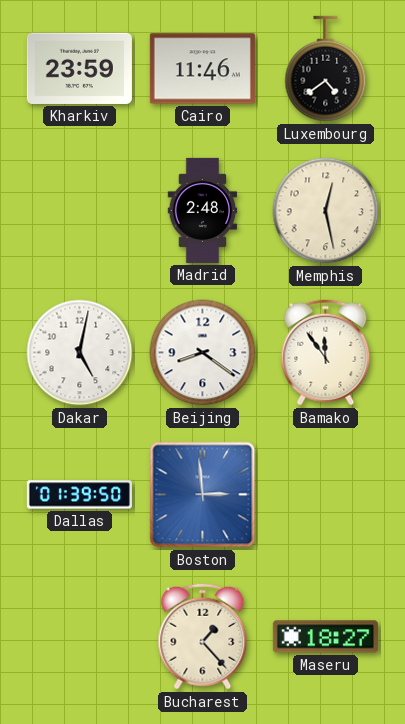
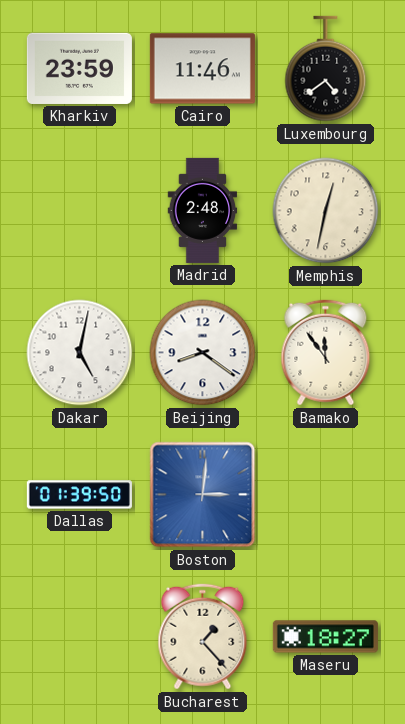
Memphis: 12:28 -> 12:32 (326, 211)
Boston: 2:59 -> 3:01 (203, 495)
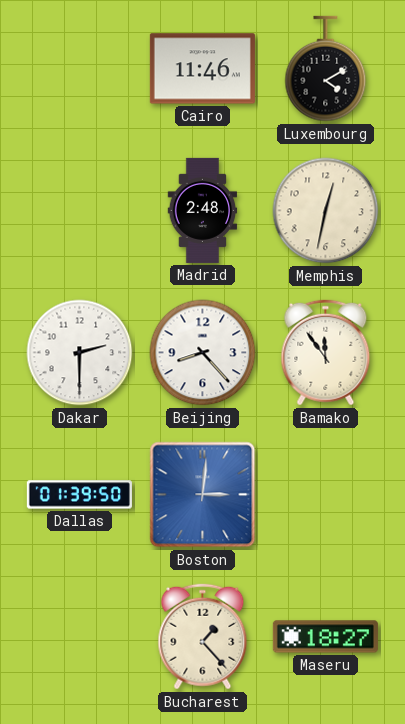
Kharkiv: 23:59 -> none (79, 68)
Luxembourg: 4:39 -> 4:10 (326, 69)
Dakar: 5:02 -> 2:30 (80, 353)
Beijing: 8:21 -> 8:23 (203, 353)
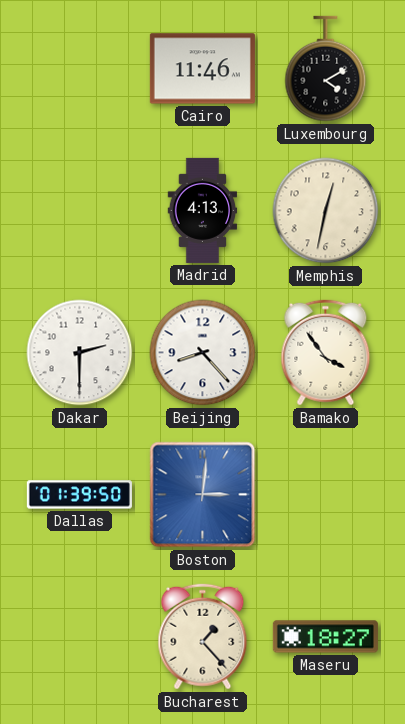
Madrid: 2:48 -> 4:13 (203, 210)
Bamako: 11:54 -> 3:54 (326, 353)
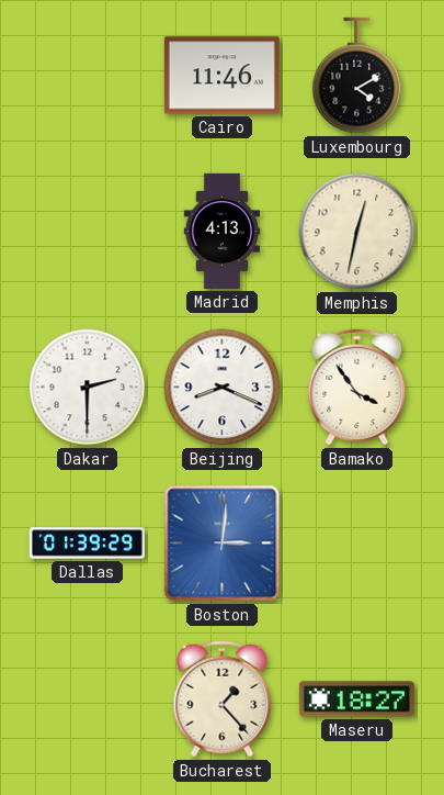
Beijing: 8:23 -> 8:19 (223, 388)
Dallas: 01:39:50 -> 01:39:29 (87, 544)
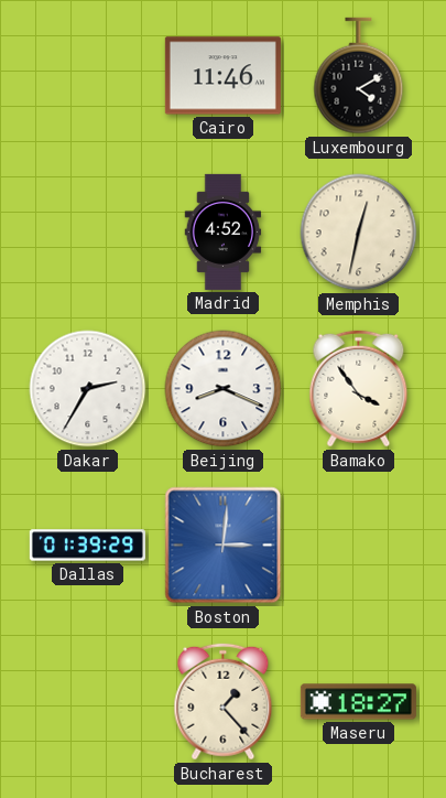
Madrid: 4:13 -> 4:52 (224, 231)
Dakar: 2:30 -> 2:35 (88, 389)
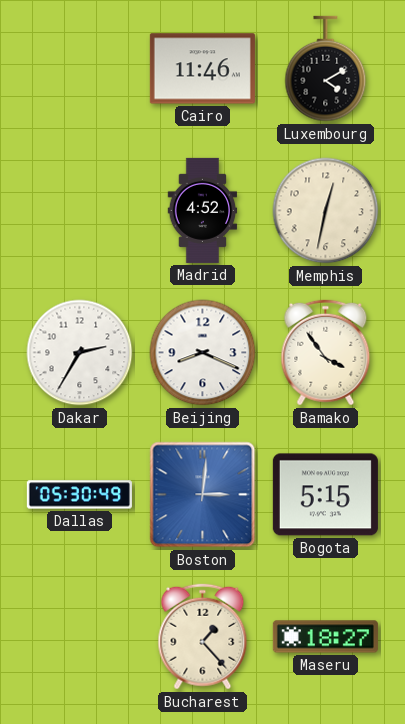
Dallas: 01:39 -> 05:30 (79, 495)
Bogota: none -> 5:15 (325, 495)
